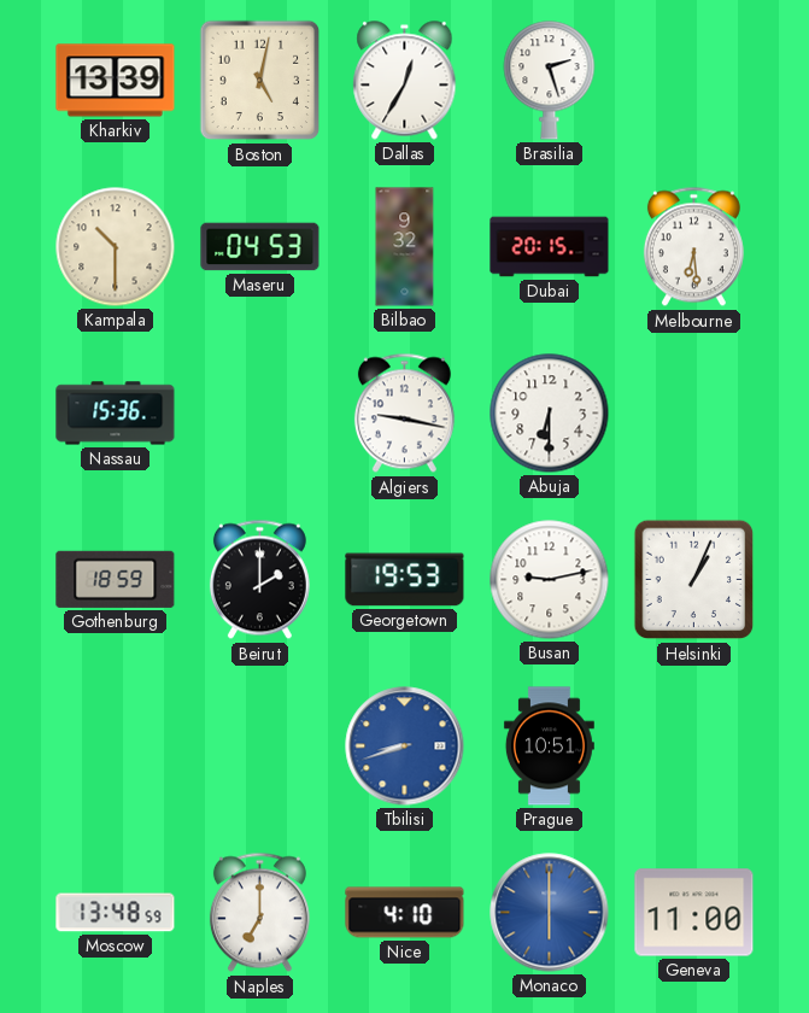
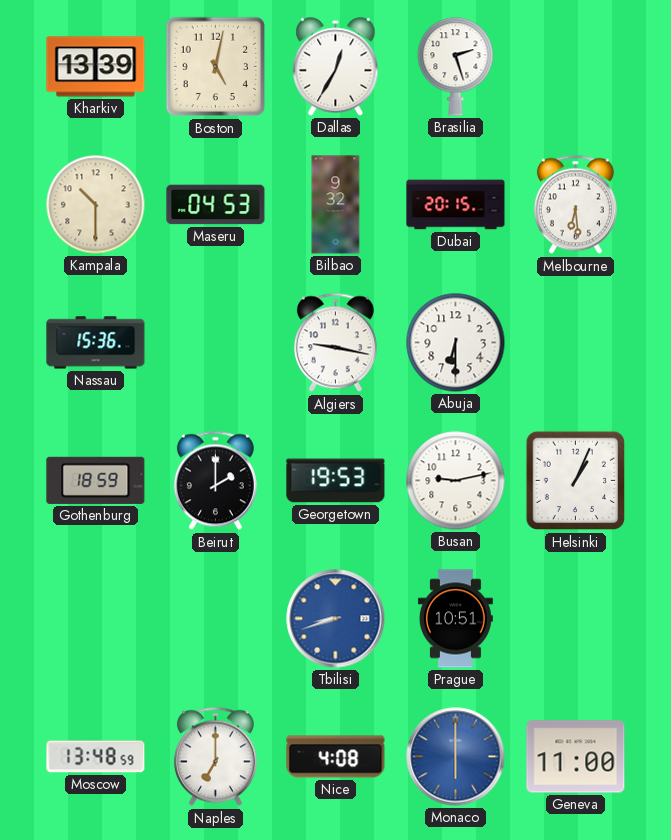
Nice: 4:10 -> 4:08 (336, 757)
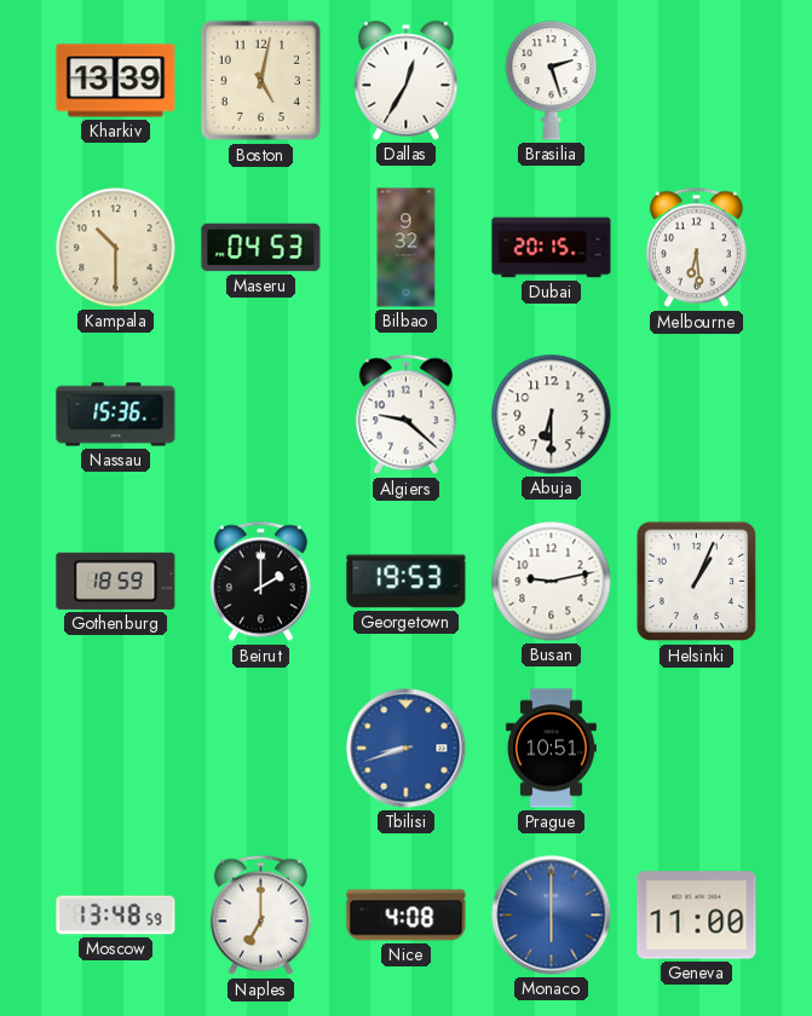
Algiers: 9:17 -> 9:22 (405, 415)
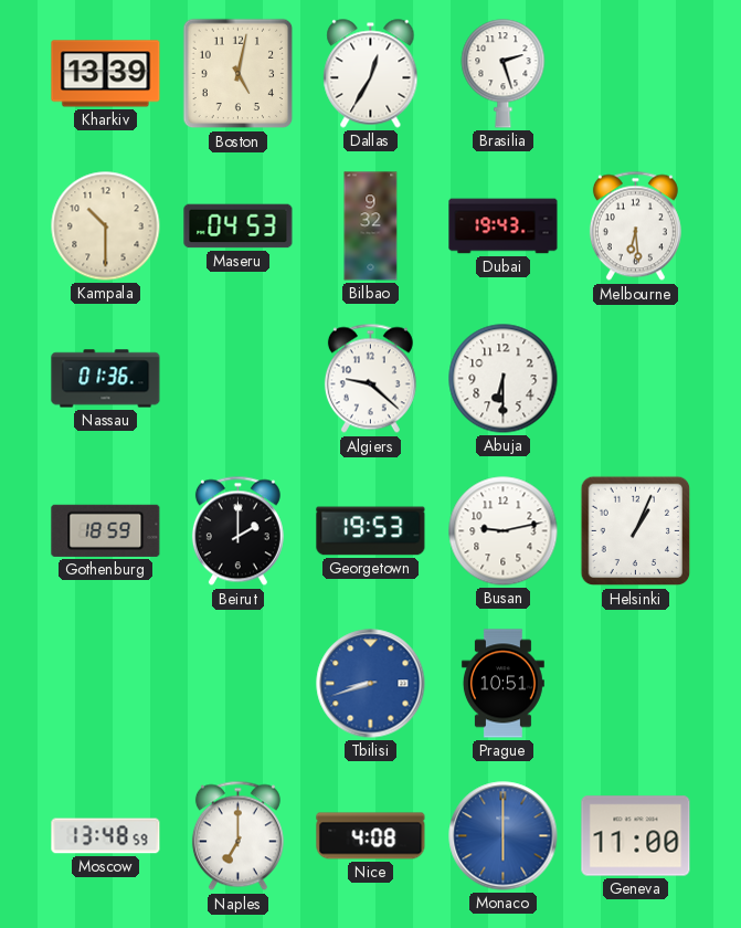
Dubai: 20:15 -> 19:43 (504, 226)
Nassau: 15:36 -> 01:36 (106, 379)
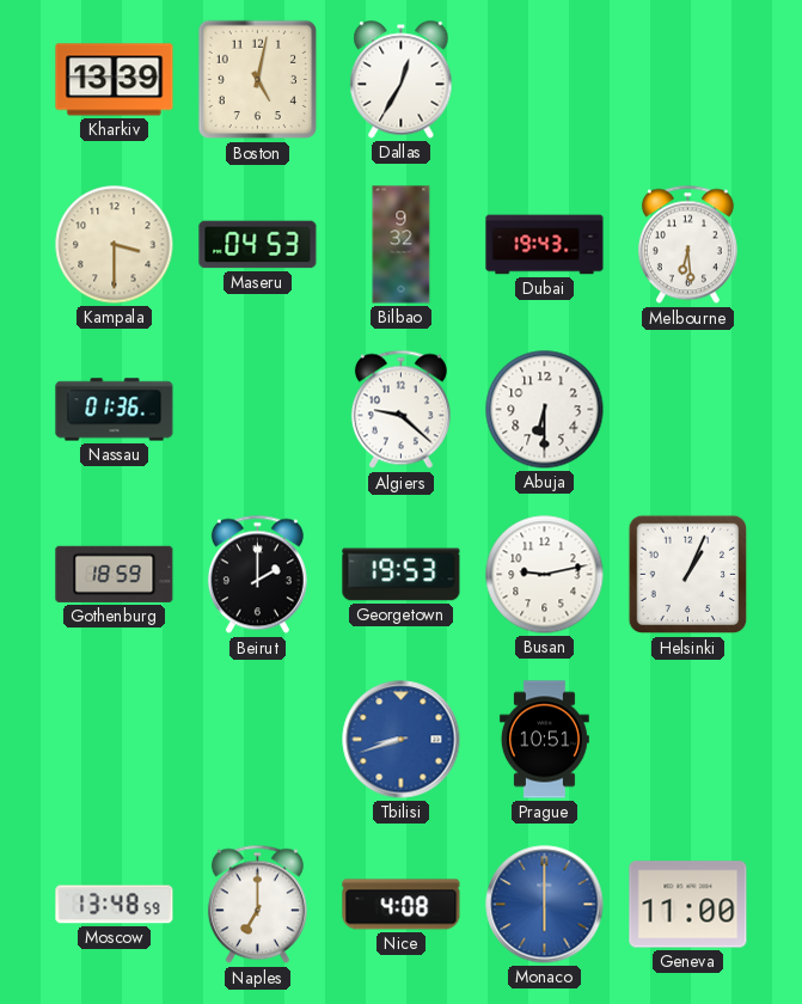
Brasilia: 2:27 -> none (504, 74)
Kampala: 10:30 -> 3:30 (115, 245)
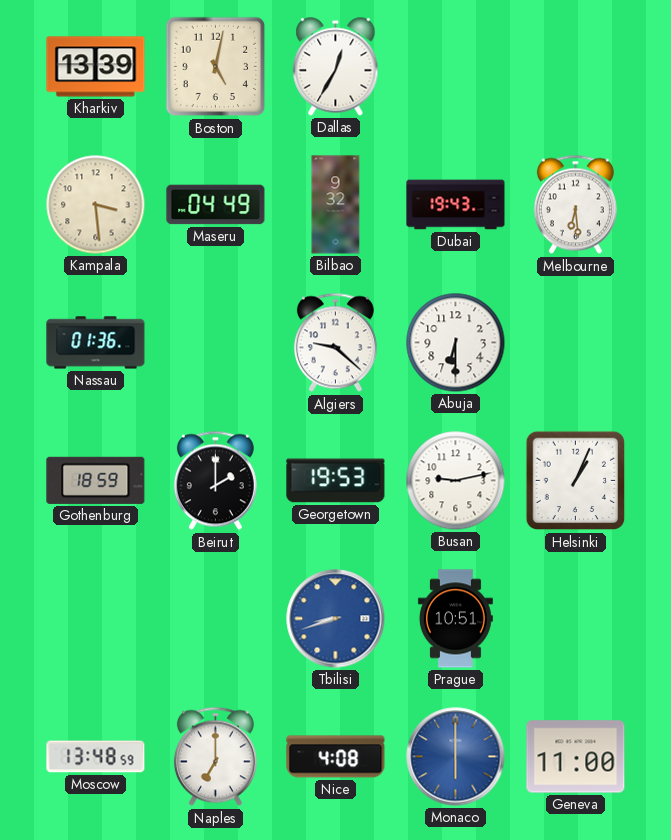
Kampala: 3:30 -> 3:29 (96, 205)
Maseru: 04:53 -> 04:49 (216, 205)
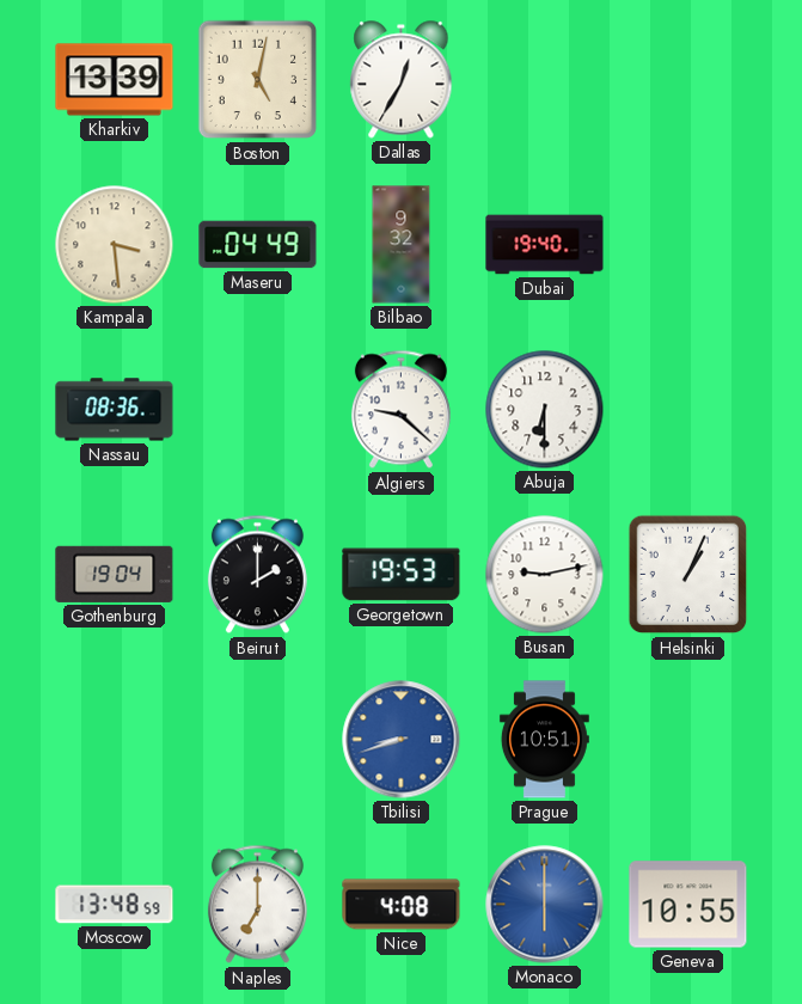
Dubai: 19:43 -> 19:40 (545, 245)
Melbourne: 6:29 -> none (575, 205)
Nassau: 01:36 -> 08:36 (115, 410)
Gothenburg: 18:59 -> 19:04 (115, 574)
Geneva: 11:00 -> 10:55 (688, 905)
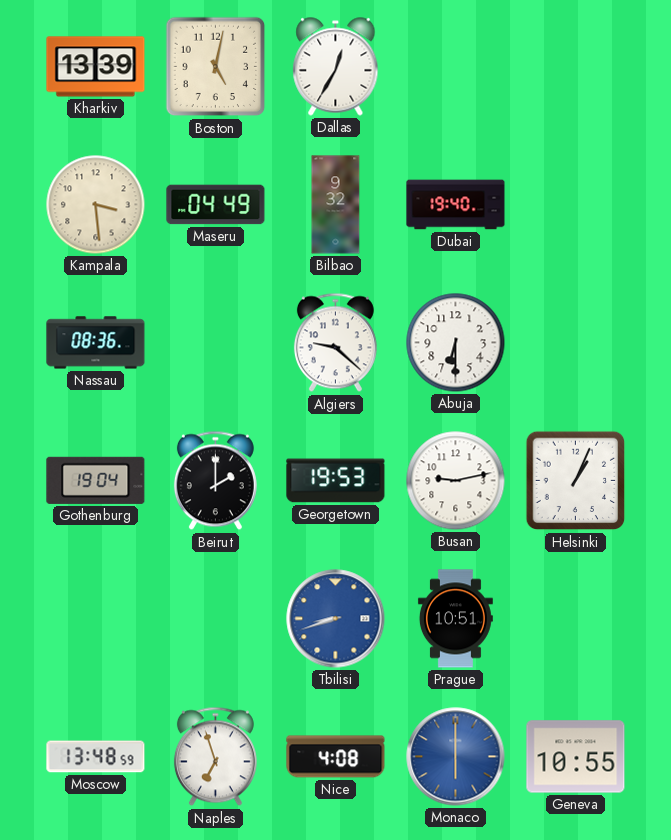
Naples: 7:00 -> 6:57 (215, 757)
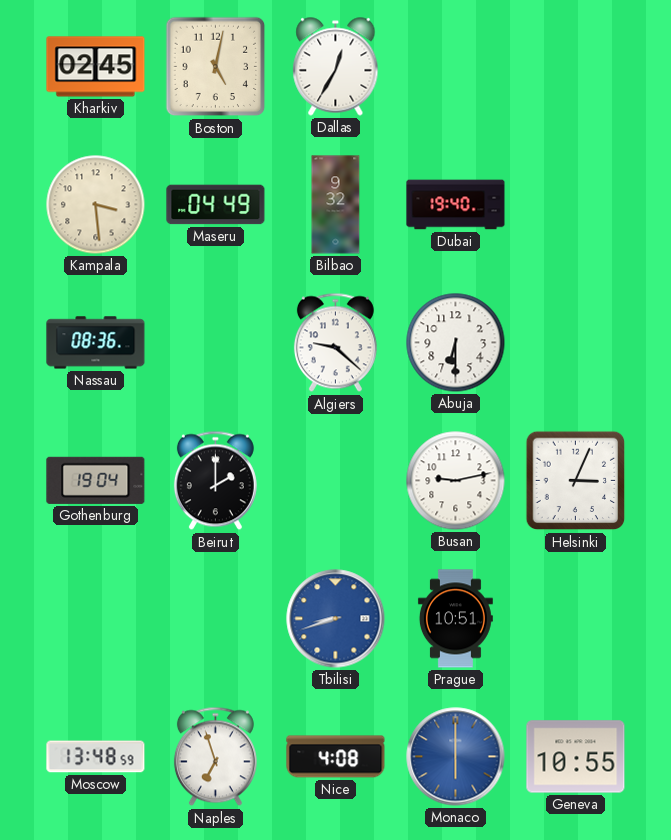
Kharkiv: 13:39 -> 02:45 (96, 67)
Georgetown: 19:53 -> none (336, 481)
Helsinki: 1:04 -> 3:04 (576, 481)
